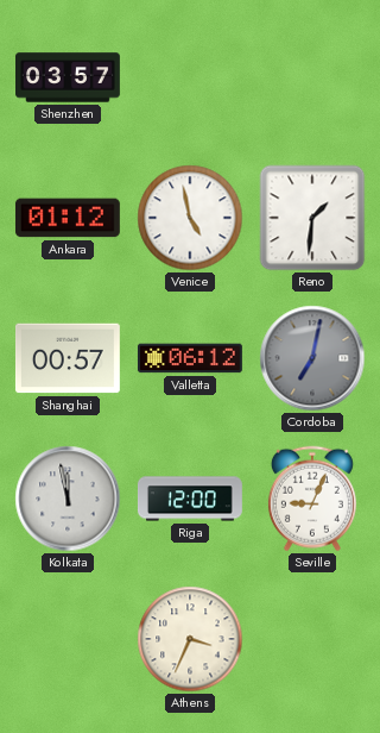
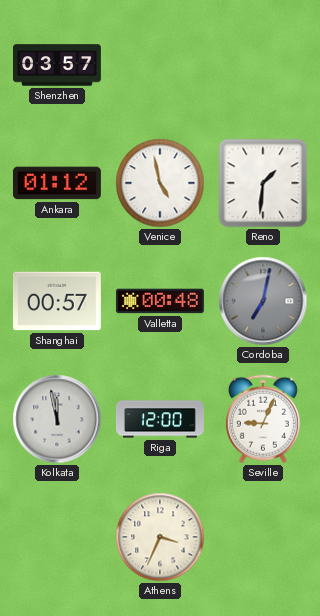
Valletta: 06:12 -> 00:48 (160, 301)
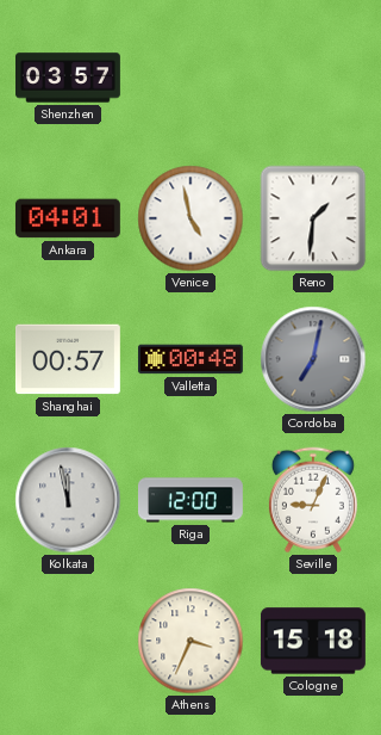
Ankara: 01:12 -> 04:01 (68, 218)
Cologne: none -> 15:18 (313, 641)
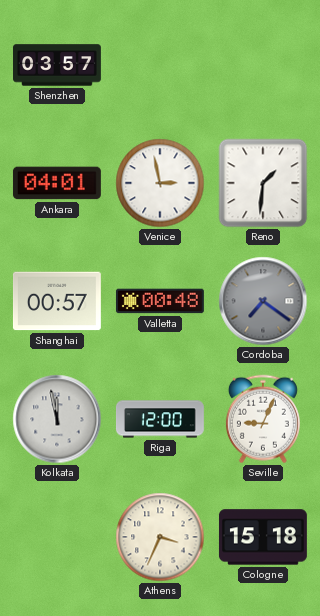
Venice: 4:58 -> 2:58 (160, 183)
Cordoba: 7:02 -> 7:21 (263, 301)
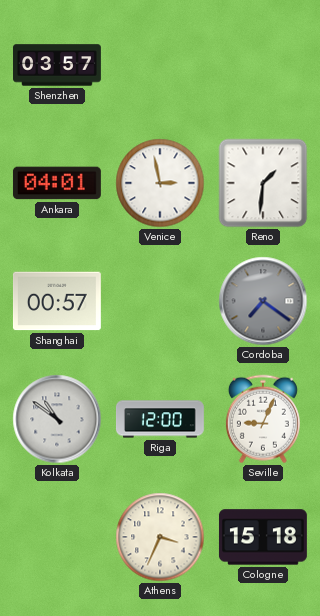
Valletta: 00:48 -> none (160, 301)
Kolkata: 11:58 -> 10:51 (57, 419)
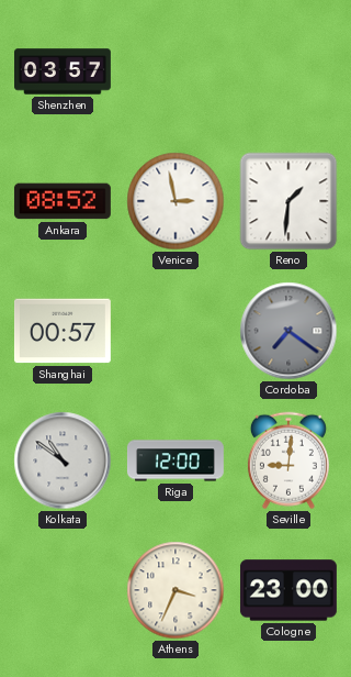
Ankara: 04:01 -> 08:52 (63, 201)
Seville: 9:04 -> 9:01 (288, 460)
Cologne: 15:18 -> 23:00 (288, 590)
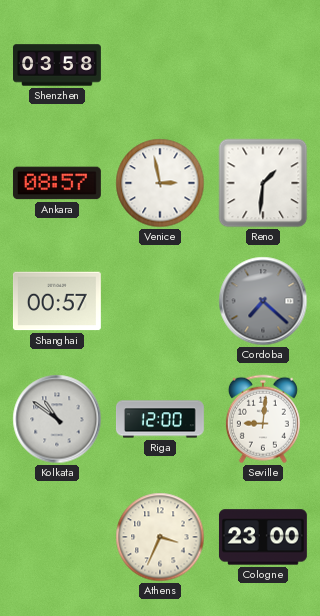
Shenzhen: 03:57 -> 03:58 (58, 65)
Ankara: 08:52 -> 08:57 (57, 183)
Cordoba: 7:21 -> 7:22 (263, 301)
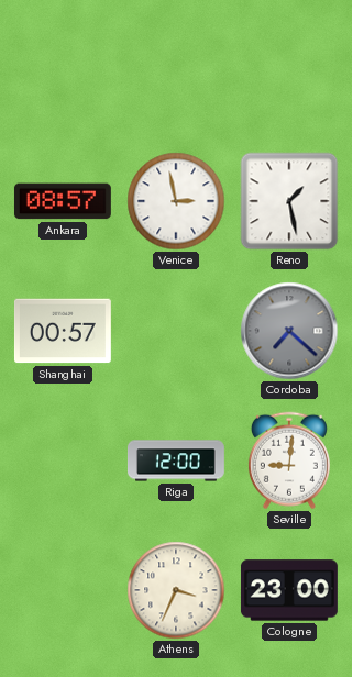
Shenzhen: 03:58 -> none (58, 65)
Reno: 1:31 -> 1:28 (289, 201)
Kolkata: 10:51 -> none (57, 419)
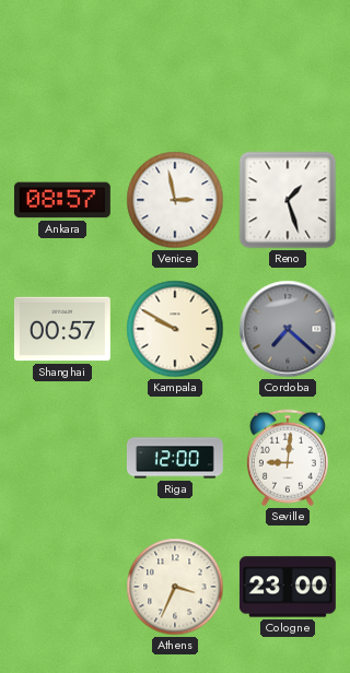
Reno: 1:28 -> 1:27 (288, 200)
Kampala: none -> 9:50 (175, 329)
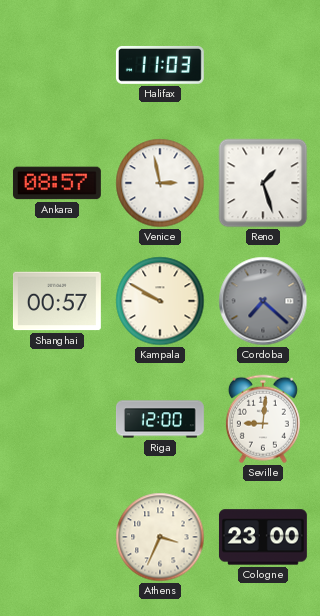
Halifax: none -> 11:03 (160, 65)
